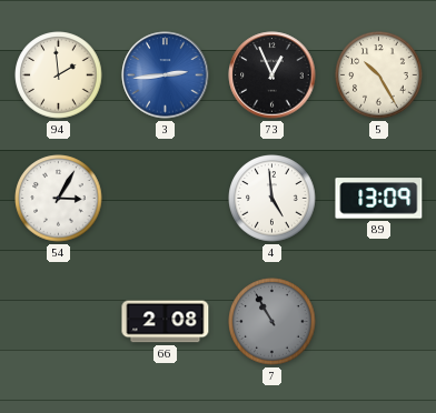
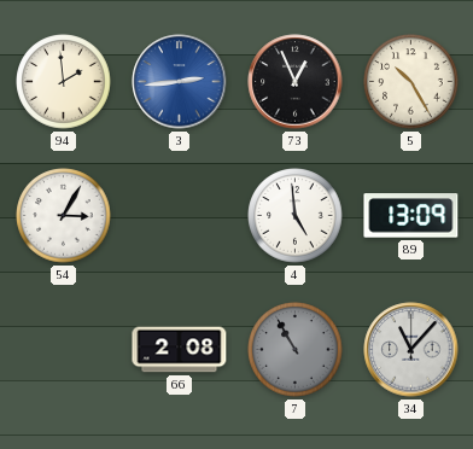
34: none -> 11:07 (411, 350)
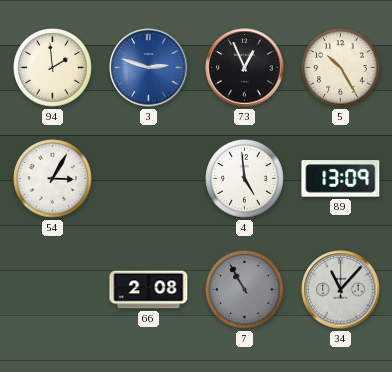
3: 2:44 -> 2:48 (149, 68)
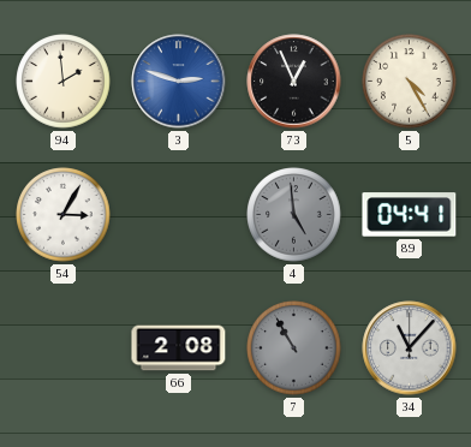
5: 10:25 -> 4:25 (410, 82)
4 dial: white -> grey (294, 215)
89: 13:09 -> 04:41 (410, 215)
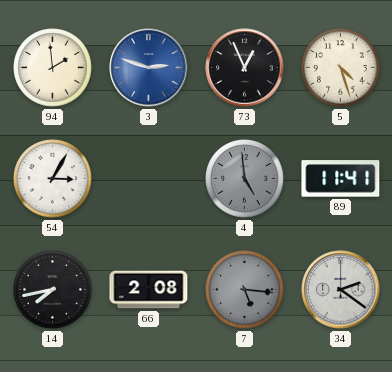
5: 4:25 -> 4:27 (341, 68)
89: 04:41 -> 11:41 (341, 179)
14: none -> 7:43 (53, 290)
7: 10:55 -> 5:16 (245, 290)
34: 11:07 -> 2:21 (341, 290)
